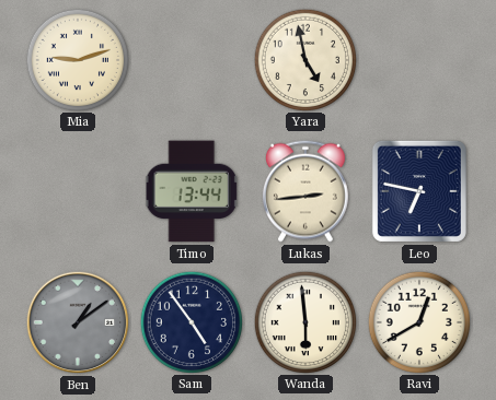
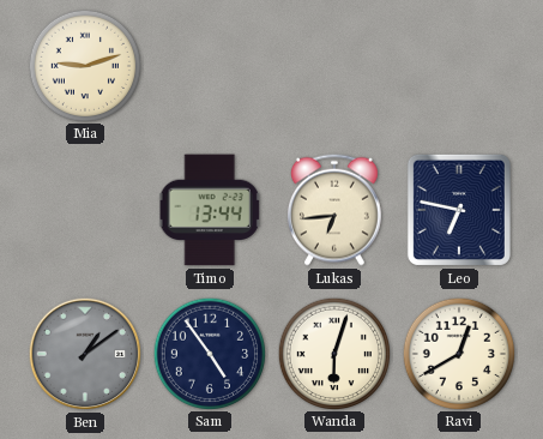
Yara: 4:58 -> none (304, 59)
Lukas: 2:44 -> 6:44 (334, 210)
Wanda: 5:59 -> 6:03 (333, 353)
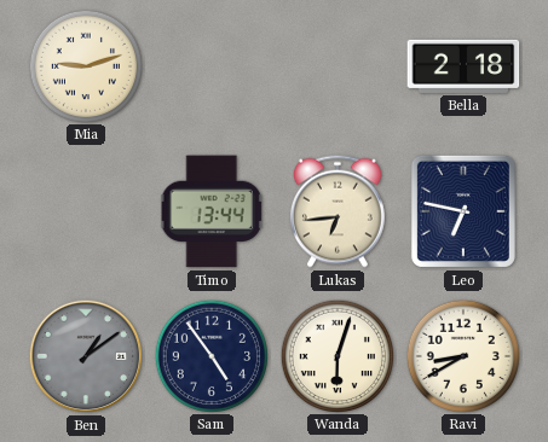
Bella: none -> 2:18 (463, 66)
Ravi: 12:40 -> 8:40 (462, 355)
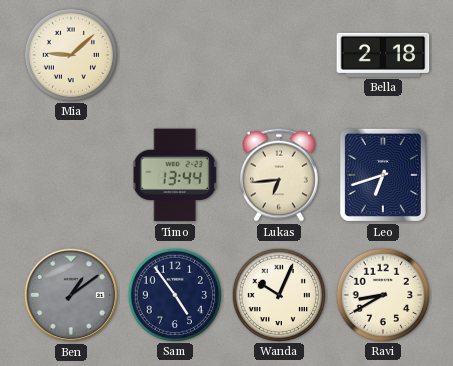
Mia: 9:12 -> 9:08 (70, 54)
Leo: 6:47 -> 6:42 (383, 175)
Wanda: 6:03 -> 10:04 (278, 294)
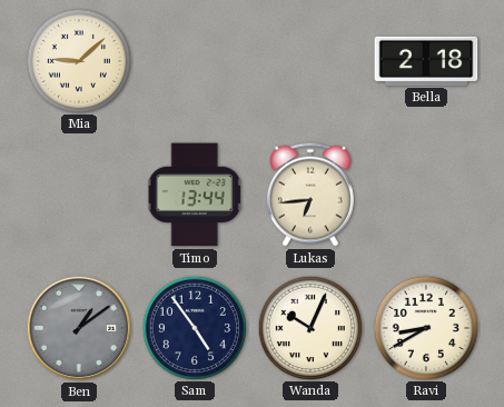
Leo: 6:42 -> none (383, 175)
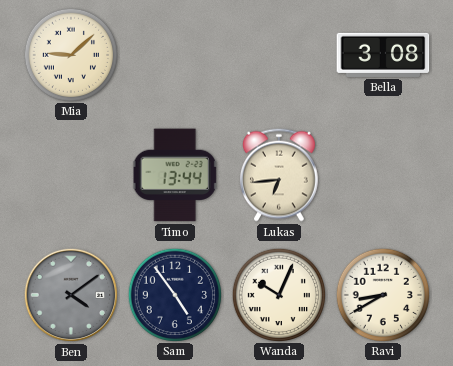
Bella: 2:18 -> 3:08 (383, 55)
Ben: 1:09 -> 4:09 (71, 295)
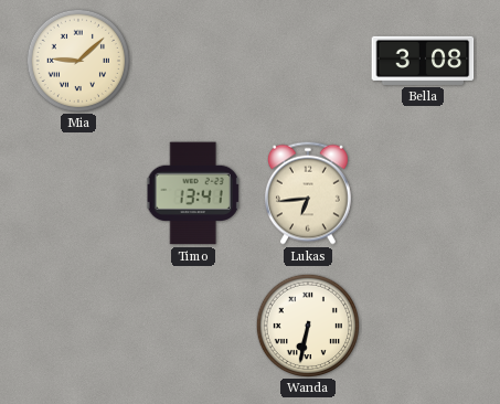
Timo: 13:44 -> 13:41 (193, 193)
Ben: 4:09 -> none (71, 295)
Sam: 4:54 -> none (174, 294)
Wanda: 10:04 -> 6:32 (307, 325)
Ravi: 8:40 -> none (382, 294)
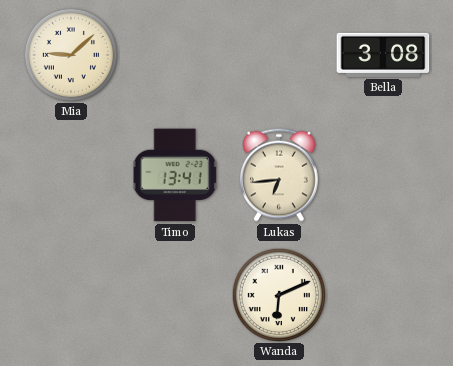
Wanda: 6:32 -> 6:11 (278, 294)
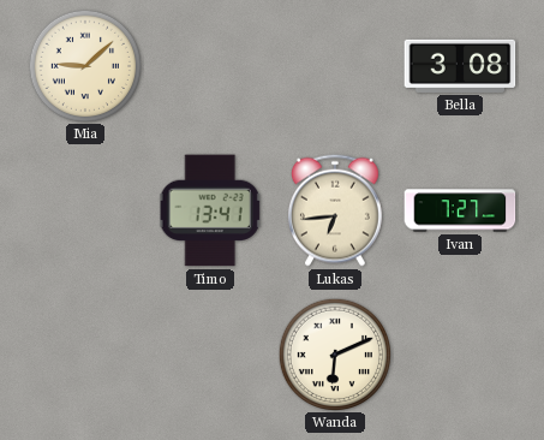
Ivan: none -> 7:27 (460, 210)
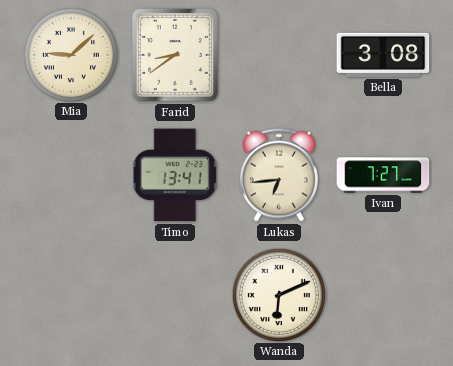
Farid: none -> 8:39 (175, 55)
